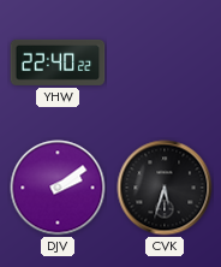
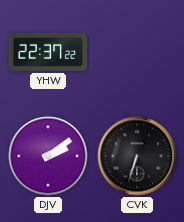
YHW: 22:40 -> 22:37 (48, 52)
CVK: 5:33 -> 6:33 (137, 156)
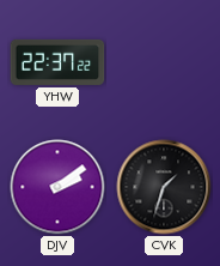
CVK: 6:33 -> 1:33 (164, 187)
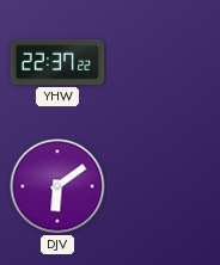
DJV: 2:09 -> 6:09 (57, 186)
CVK: 1:33 -> none (164, 187)
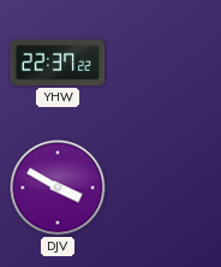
DJV: 6:09 -> 3:50 (58, 188)
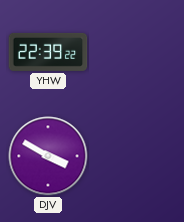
YHW: 22:37 -> 22:39 (48, 52)
